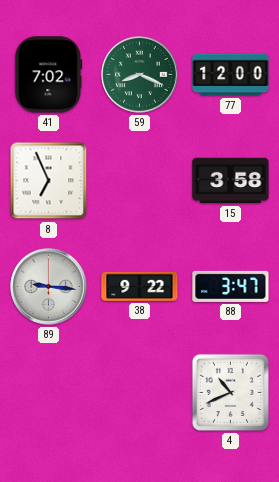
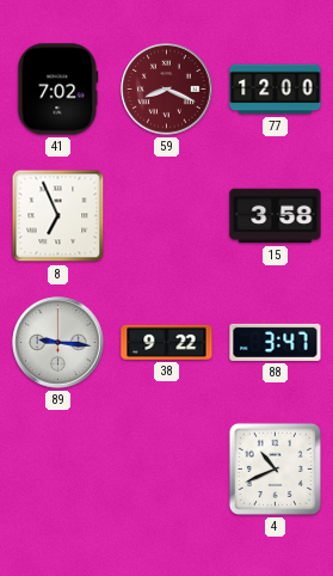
59 dial: green -> burgundy (167, 90)
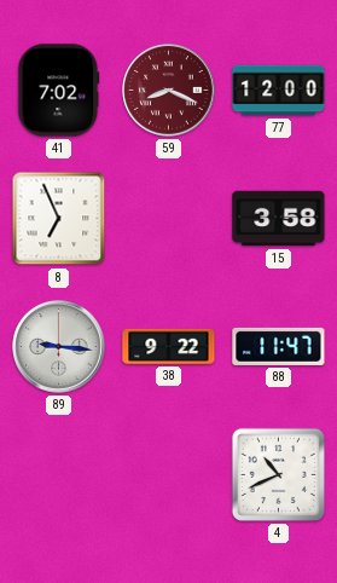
88: 3:47 -> 11:47 (279, 346)
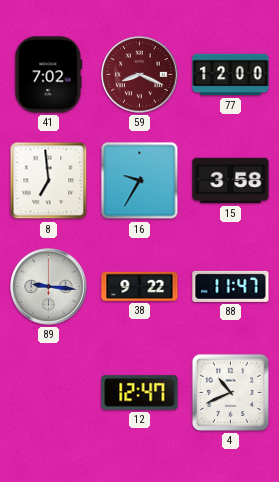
8: 6:56 -> 6:59 (49, 181)
16: none -> 9:35 (140, 181)
12: none -> 12:47 (140, 393)
